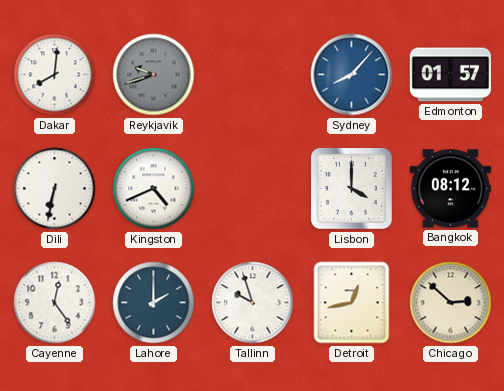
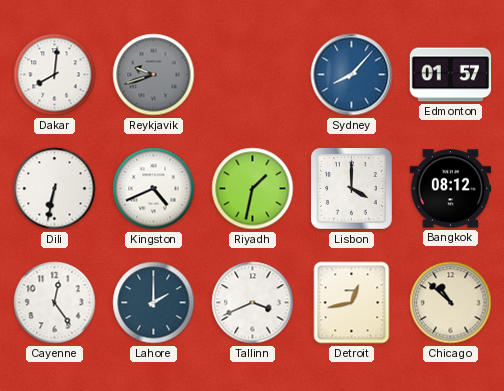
Riyadh: none -> 1:32 (253, 189)
Tallinn: 9:57 -> 3:41 (253, 303)
Chicago: 2:52 -> 10:52 (451, 303)
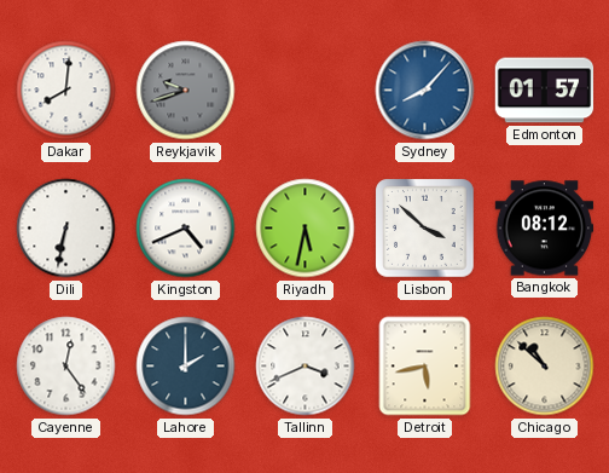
Riyadh: 1:32 -> 5:32 (306, 229)
Lisbon: 4:00 -> 3:52 (425, 229)
Detroit: 12:43 -> 5:43 (425, 367)
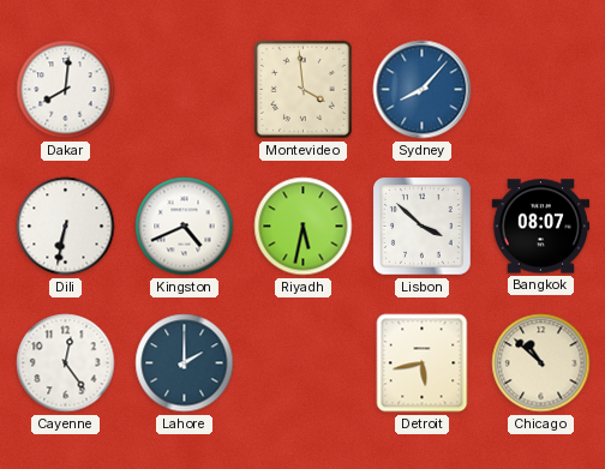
Reykjavik: 9:42 -> none (186, 91)
Montevideo: none -> 3:59 (302, 89)
Edmonton: 01:57 -> none (545, 91)
Bangkok: 08:12 -> 08:07 (541, 227)
Tallinn: 3:41 -> none (306, 367)
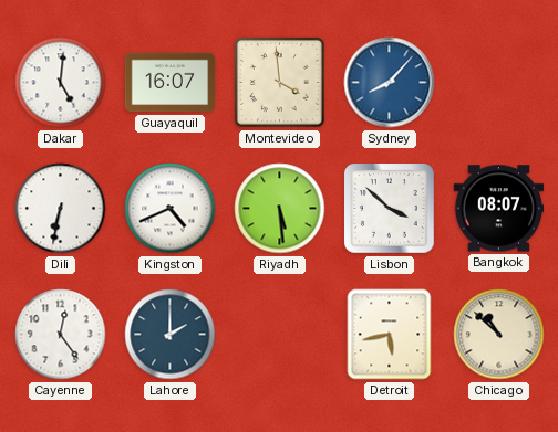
Dakar: 8:01 -> 5:01 (61, 83)
Guayaquil: none -> 16:07 (170, 83)
Riyadh: 5:32 -> 5:29 (280, 209)
